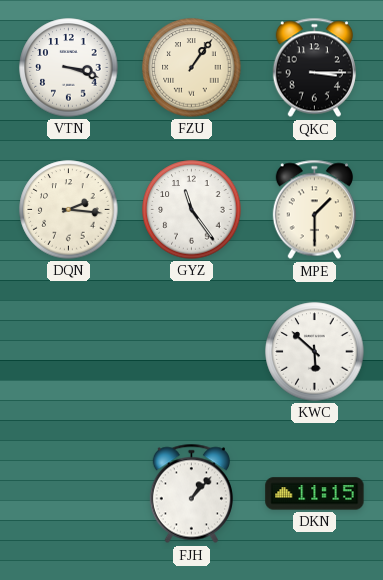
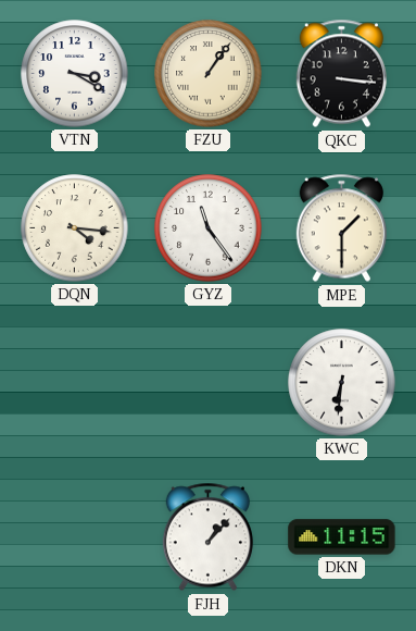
VTN: 3:18 -> 3:20 (75, 74)
QKC: 3:15 -> 3:16 (341, 74)
DQN: 2:16 -> 4:16 (75, 228)
KWC: 5:52 -> 6:31 (342, 383)
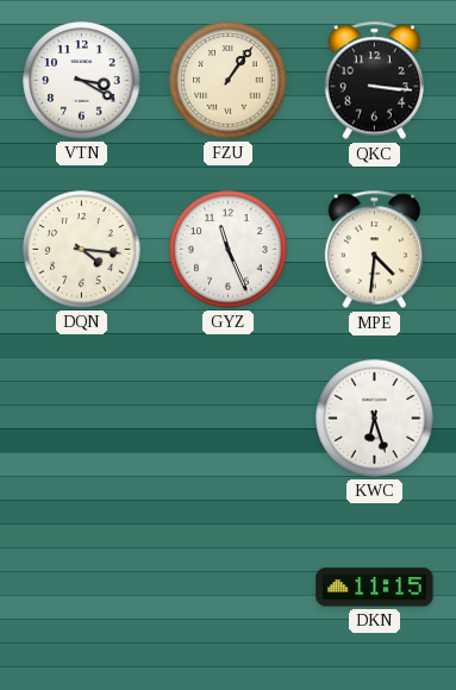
GYZ: 11:24 -> 11:26 (229, 250)
MPE: 1:30 -> 4:31 (374, 250)
KWC: 6:31 -> 6:27 (375, 419)
FJH: 1:07 -> none (207, 537)
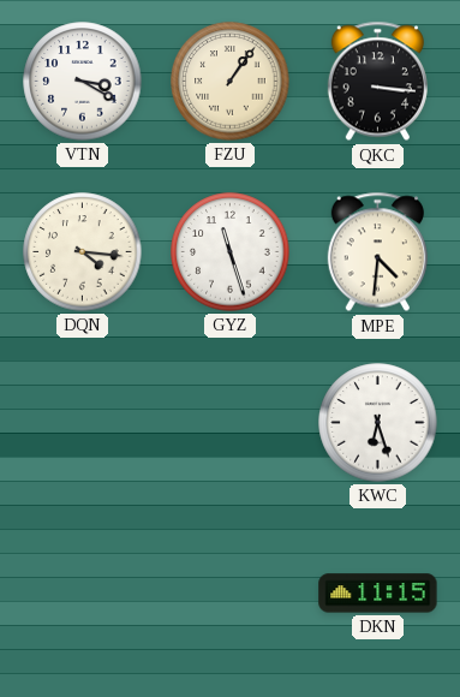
GYZ: 11:26 -> 11:27 (231, 252)
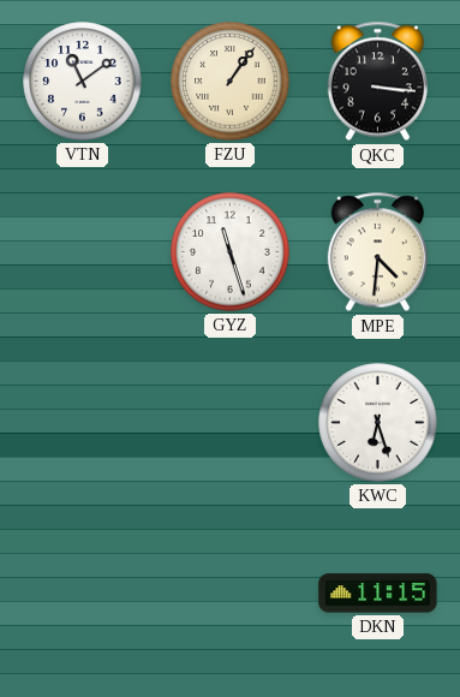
VTN: 3:20 -> 11:09 (83, 82)
DQN: 4:16 -> none (83, 252)
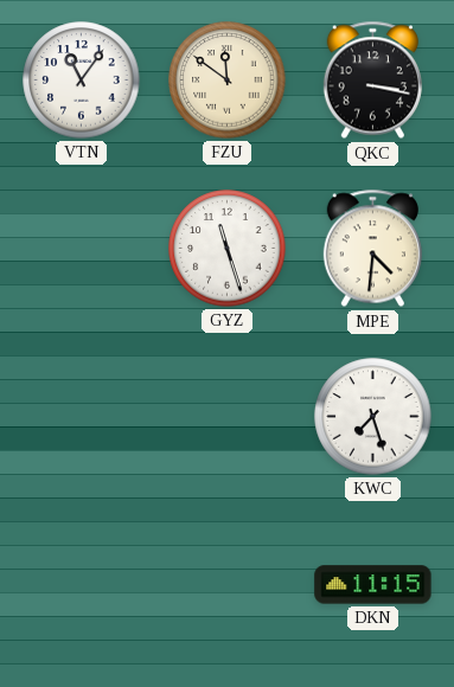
VTN: 11:09 -> 11:06 (82, 81)
FZU: 1:06 -> 11:51 (228, 81)
QKC: 3:16 -> 3:17 (372, 81)
KWC: 6:27 -> 7:27 (373, 417)
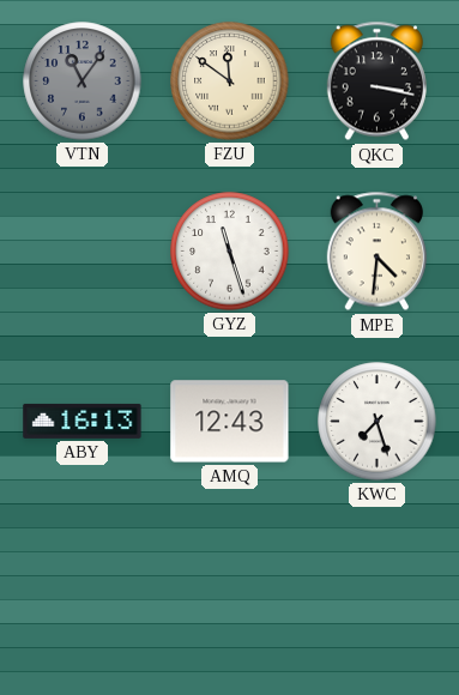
VTN dial: white -> grey (83, 81)
ABY: none -> 16:13 (83, 421)
AMQ: none -> 12:43 (230, 422)
DKN: 11:15 -> none (373, 585)
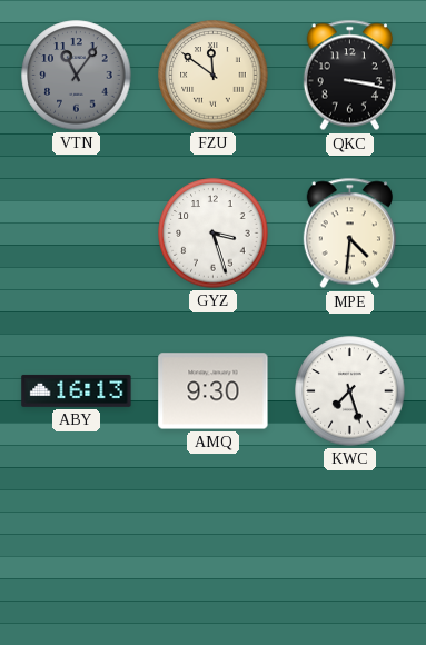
GYZ: 11:27 -> 3:27 (214, 234)
AMQ: 12:43 -> 9:30 (214, 391)
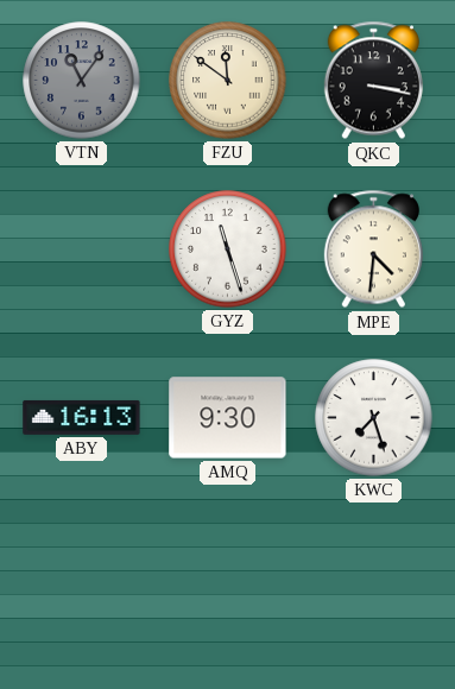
GYZ: 3:27 -> 11:27 (228, 249)
